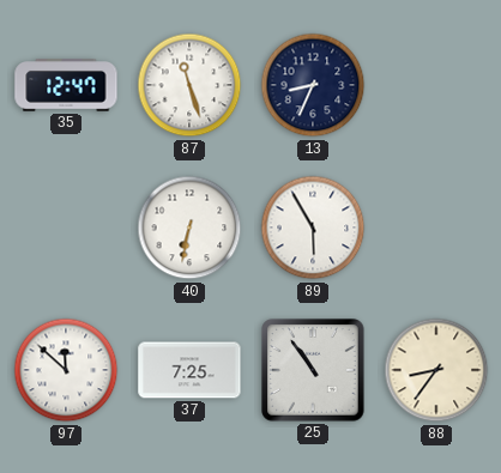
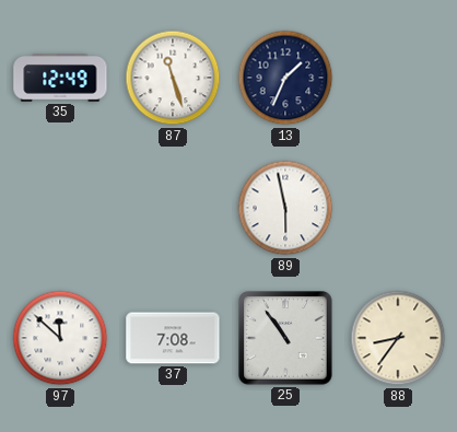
35: 12:47 -> 12:49 (60, 78)
13: 8:34 -> 1:34 (285, 78)
40: 6:32 -> none (189, 228)
89: 5:55 -> 5:58 (285, 208)
37: 7:25 -> 7:08 (173, 338)
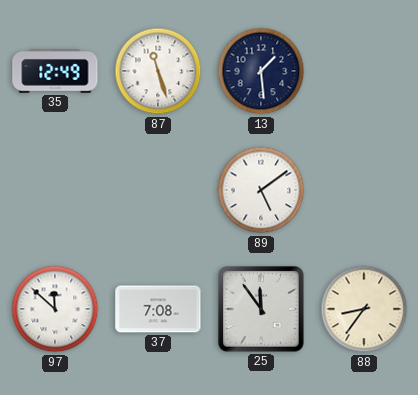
13: 1:34 -> 1:29 (261, 71)
89: 5:58 -> 5:09 (261, 190)
25: 10:54 -> 11:54 (261, 309)
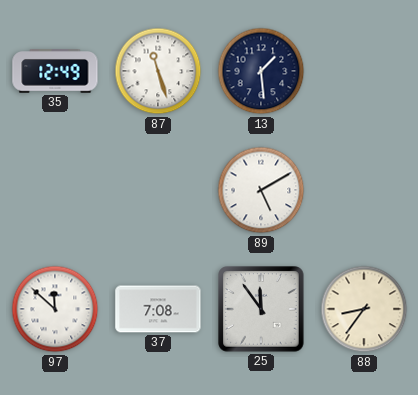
89: 5:09 -> 5:10 (261, 190)
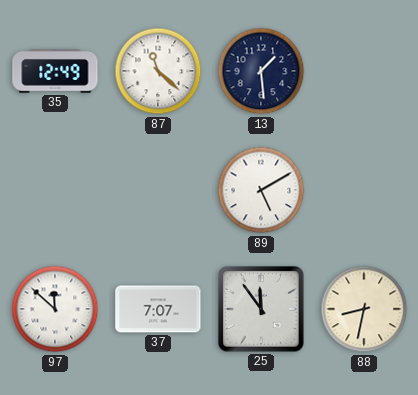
87: 11:27 -> 11:22 (158, 71)
37: 7:08 -> 7:07 (158, 309)
88: 8:36 -> 8:32 (364, 309)
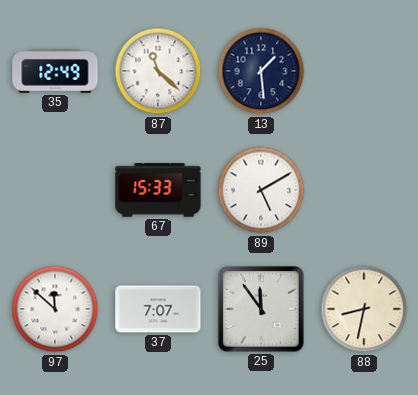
67: none -> 15:33 (158, 190)
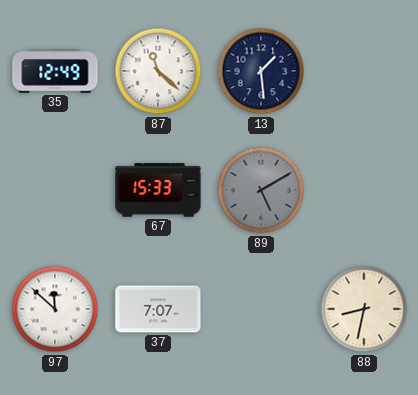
89 dial: white -> grey (261, 190)
25: 11:54 -> none (261, 309)
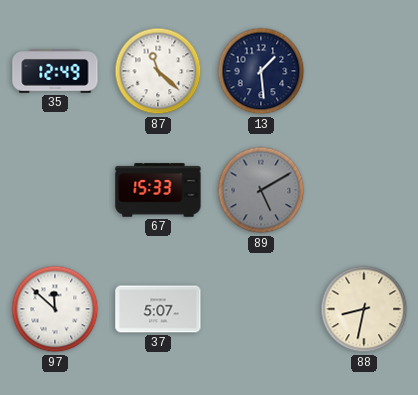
37: 7:07 -> 5:07 (158, 309)
